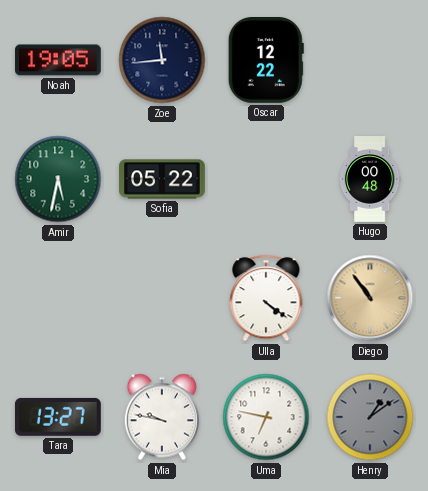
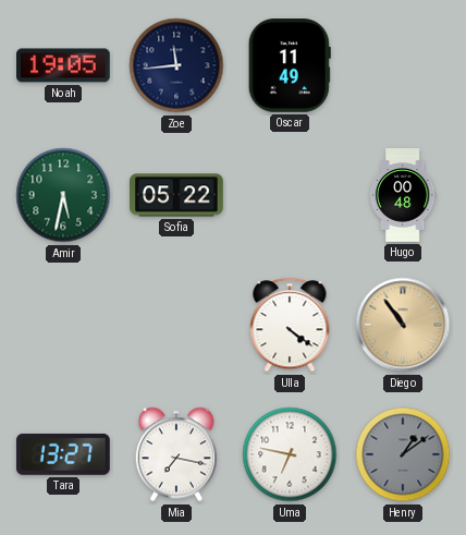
Oscar: 12:22 -> 11:49 (290, 66)
Mia: 9:47 -> 7:17 (175, 454)
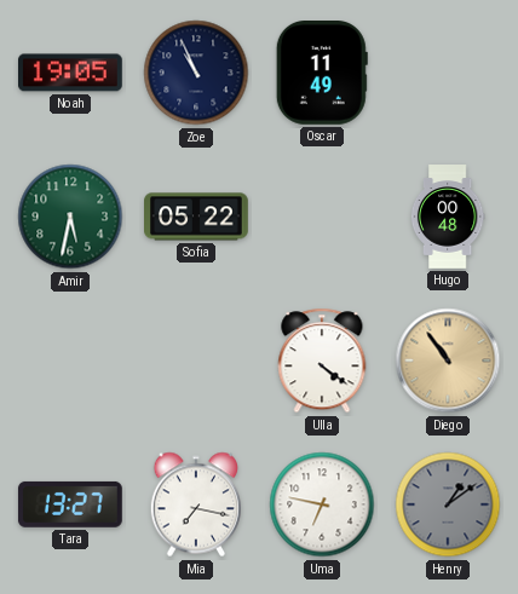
Zoe: 11:44 -> 10:56 (196, 73)
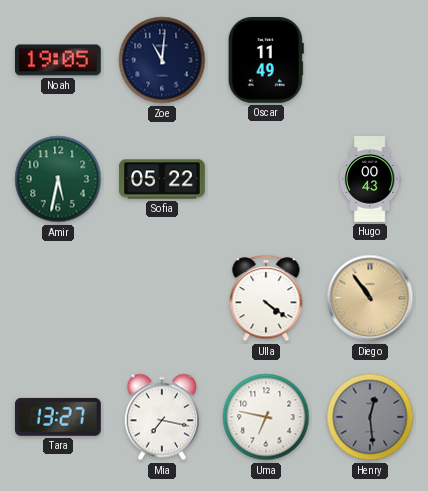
Zoe: 10:56 -> 11:01 (162, 60)
Hugo: 00:48 -> 00:43 (370, 179)
Henry: 1:09 -> 12:29 (370, 417)
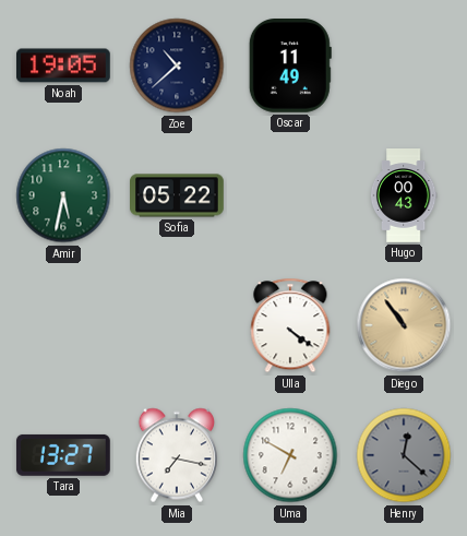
Zoe: 11:01 -> 10:38 (177, 65)
Uma: 6:47 -> 6:50 (290, 455)
Henry: 12:29 -> 12:22 (404, 455)
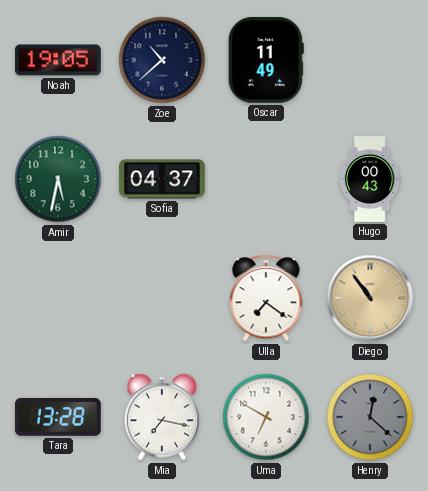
Sofia: 05:22 -> 04:37 (162, 179)
Ulla: 4:21 -> 7:21 (266, 298)
Tara: 13:27 -> 13:28 (58, 417)
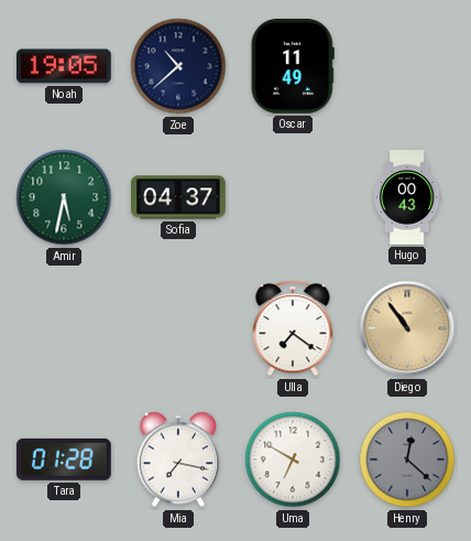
Tara: 13:28 -> 01:28 (64, 459)
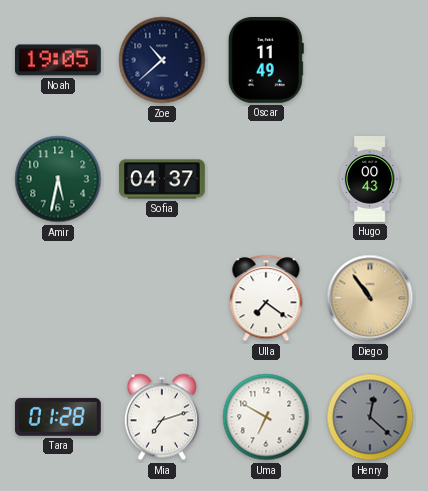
Mia: 7:17 -> 7:12 (161, 417)
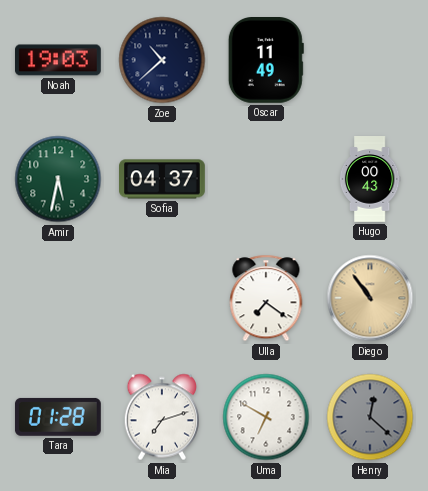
Noah: 19:05 -> 19:03 (59, 60)
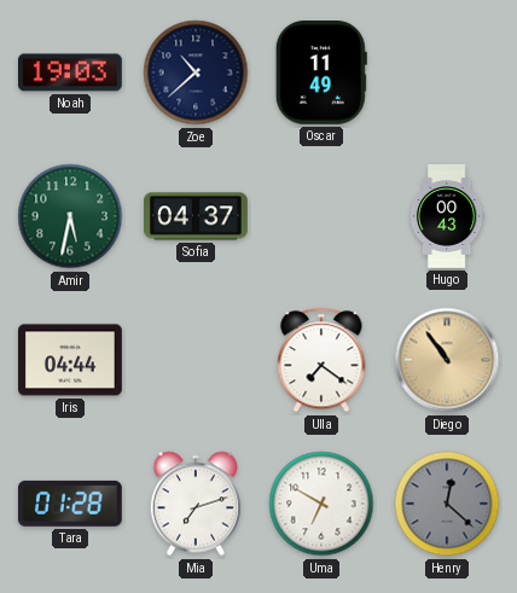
Iris: none -> 04:44 (71, 360)
